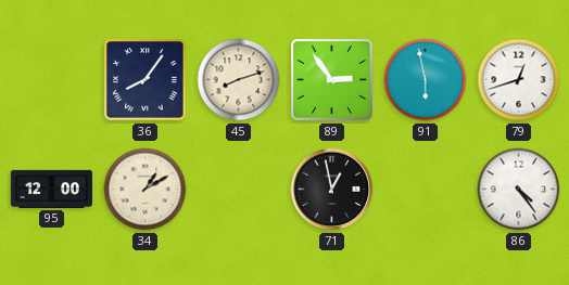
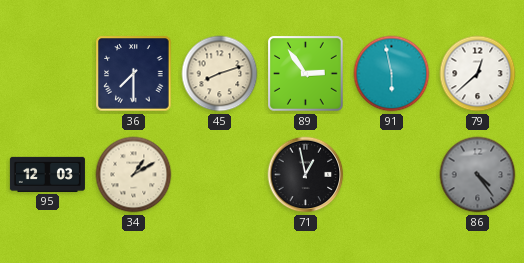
36: 8:06 -> 7:30 (134, 74)
79: 12:42 -> 12:38 (478, 74)
95: 12:00 -> 12:03 (47, 174)
86 dial: white -> grey (478, 175)
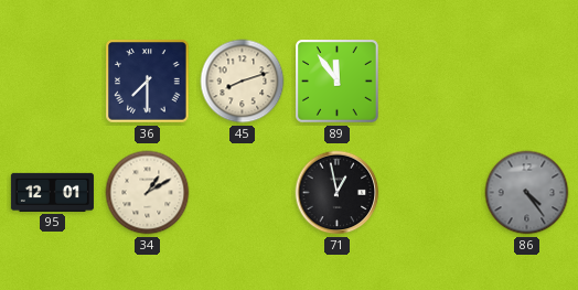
89: 2:54 -> 11:54 (338, 82)
91: 5:58 -> none (392, 74)
79: 12:38 -> none (478, 74)
95: 12:03 -> 12:01 (52, 192)
